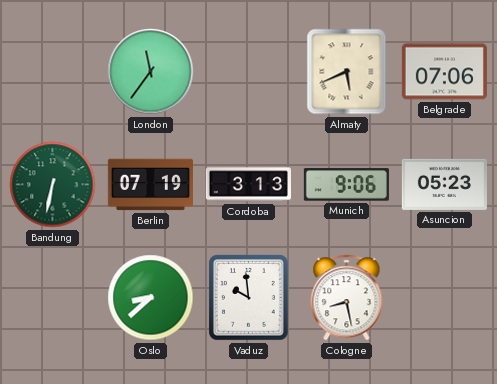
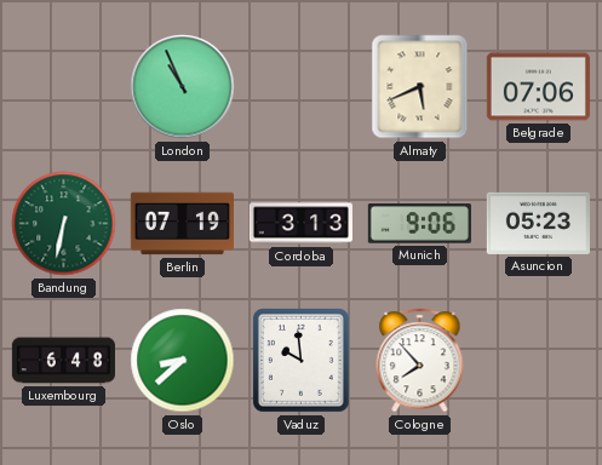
London: 11:36 -> 10:56 (183, 87)
Luxembourg: none -> 6:48 (63, 361)
Cologne: 8:28 -> 7:53 (420, 361)
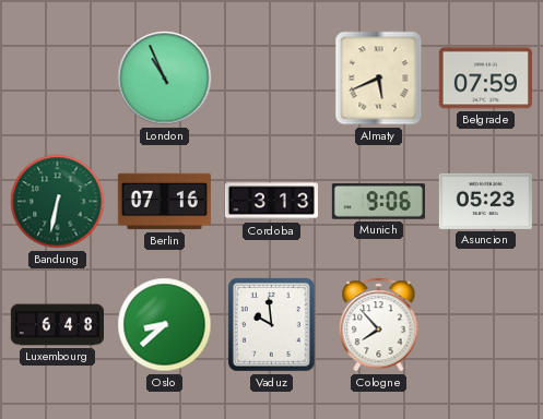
Belgrade: 07:06 -> 07:59 (485, 79)
Berlin: 07:19 -> 07:16 (164, 202)
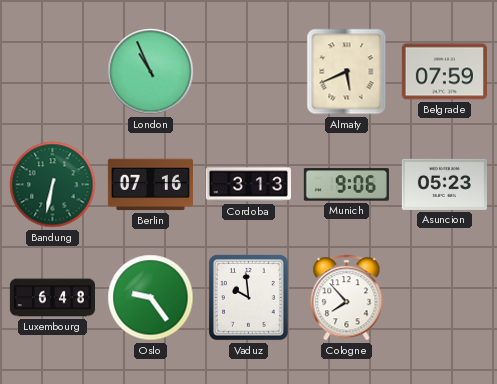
Oslo: 8:38 -> 9:24 (151, 298)
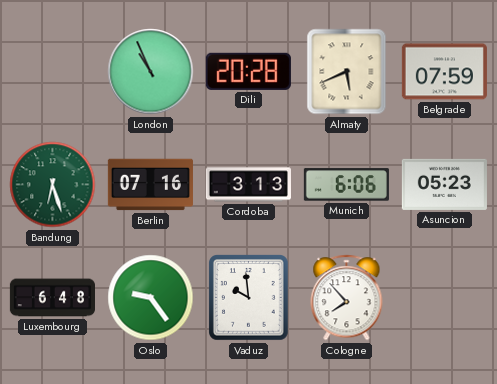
Dili: none -> 20:28 (248, 71)
Bandung: 6:32 -> 6:27 (53, 185)
Munich: 9:06 -> 6:06 (346, 185)
